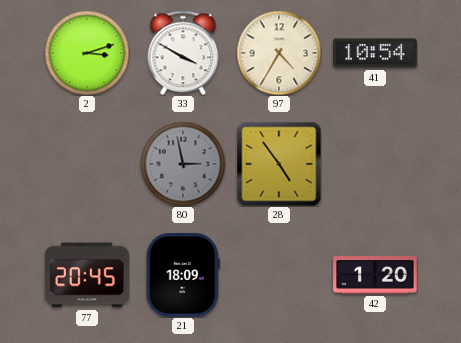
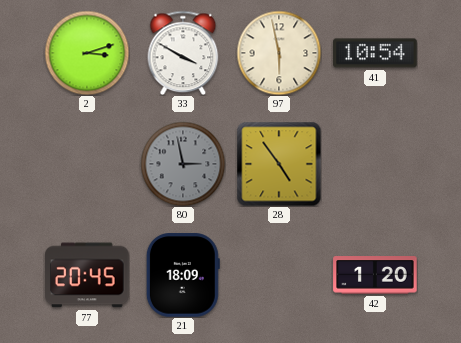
97: 4:35 -> 5:58 (279, 53)
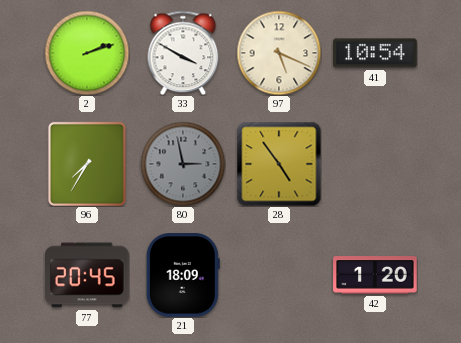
2: 3:12 -> 2:12 (87, 53)
97: 5:58 -> 5:19 (279, 53)
96: none -> 7:35 (87, 164)
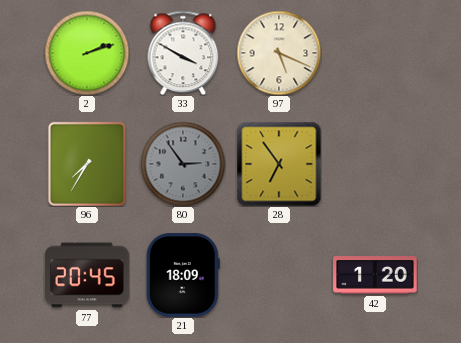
41: 10:54 -> none (375, 53)
80: 2:58 -> 2:54 (183, 164)
28: 4:54 -> 6:54 (279, 164)
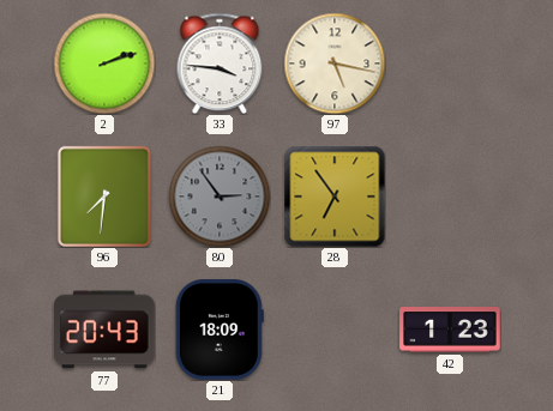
33: 3:50 -> 3:46 (220, 64)
97: 5:19 -> 5:17 (335, 64)
96: 7:35 -> 7:31 (104, 197)
77: 20:45 -> 20:43 (104, 330)
42: 1:20 -> 1:23 (450, 331)
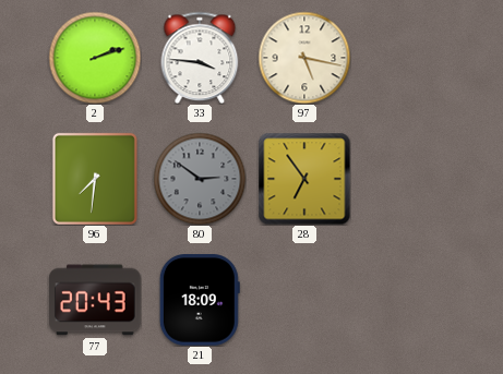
80: 2:54 -> 2:51 (200, 179)
42: 1:23 -> none (450, 331)
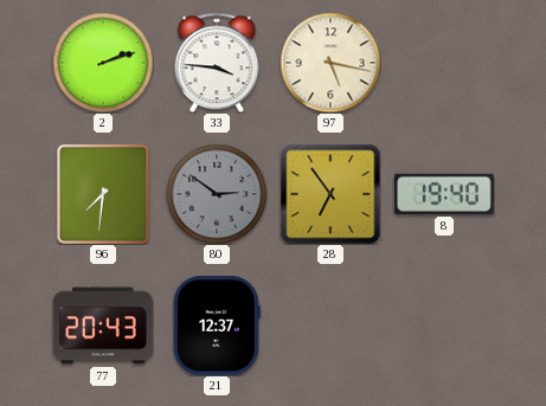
8: none -> 19:40 (444, 194)
21: 18:09 -> 12:37 (217, 326)
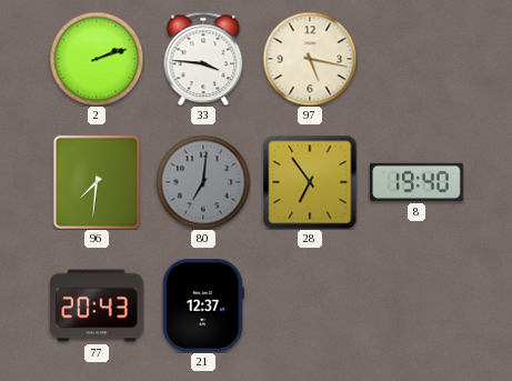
80: 2:51 -> 7:01 (203, 182)
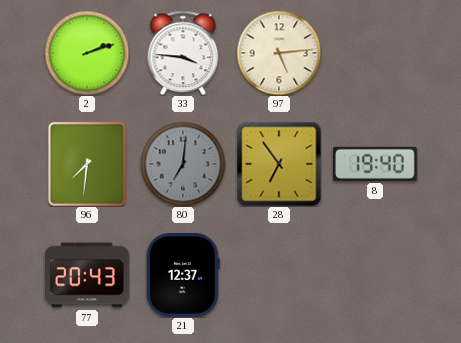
97: 5:17 -> 5:14 (279, 53)
